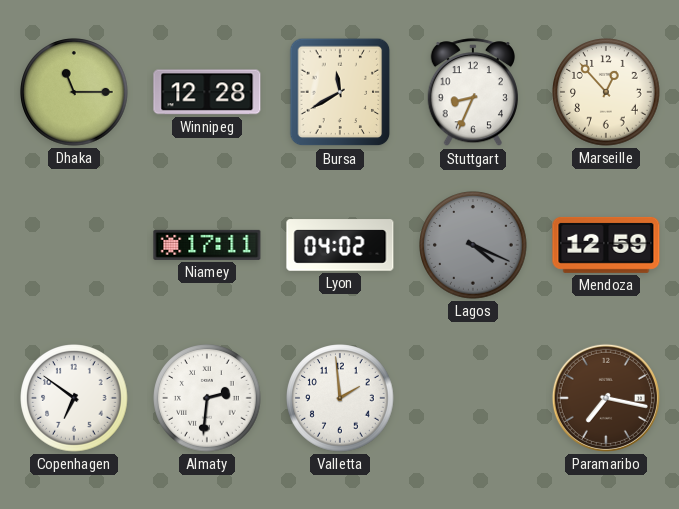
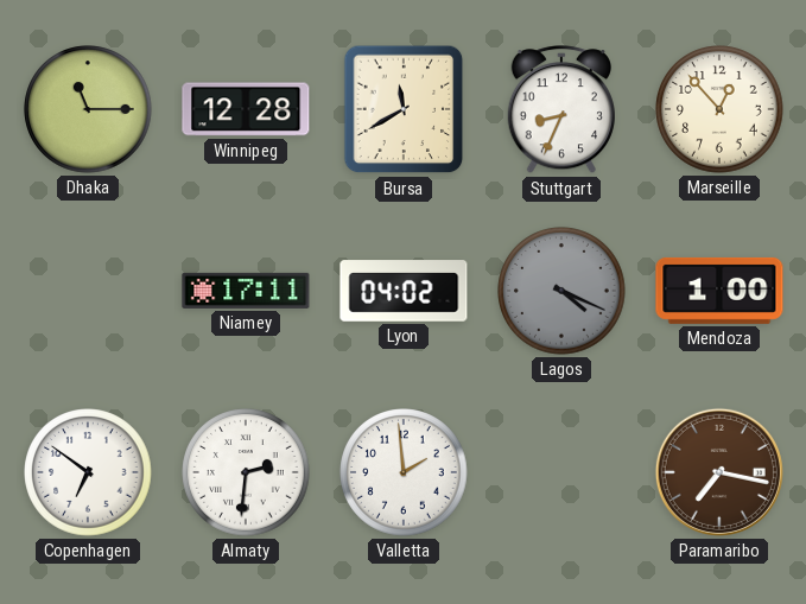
Mendoza: 12:59 -> 1:00 (719, 291)
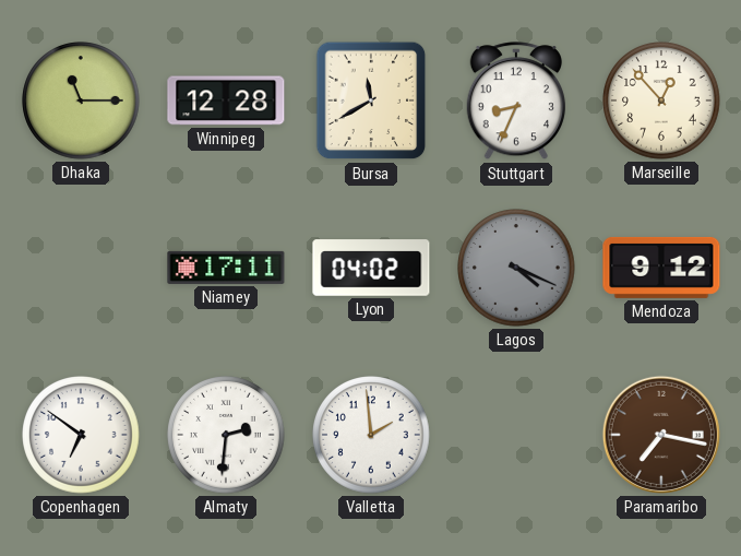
Mendoza: 1:00 -> 9:12 (661, 268)
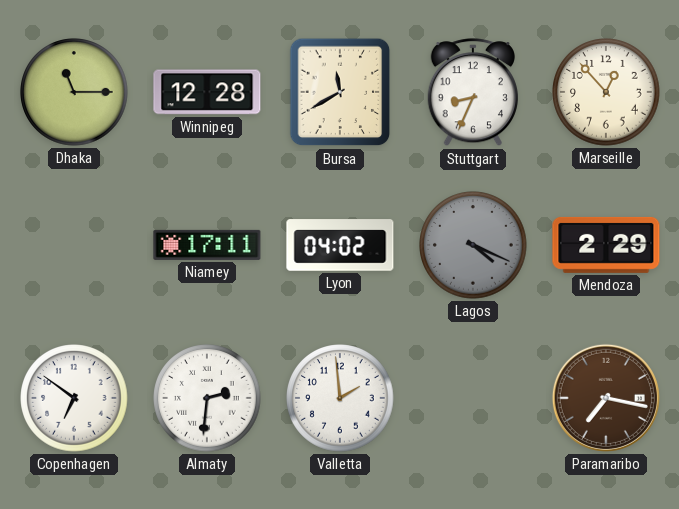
Mendoza: 9:12 -> 2:29 (606, 245)
